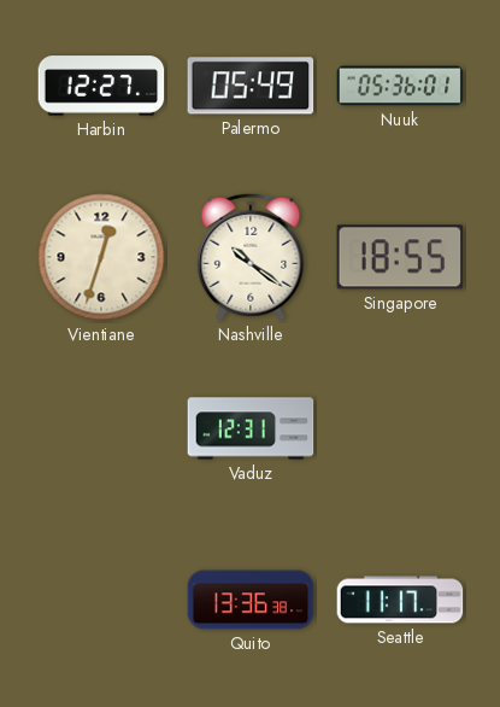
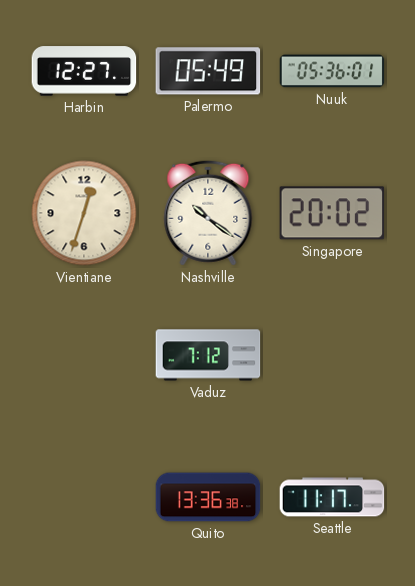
Singapore: 18:55 -> 20:02 (332, 213)
Vaduz: 12:31 -> 7:12 (208, 355)
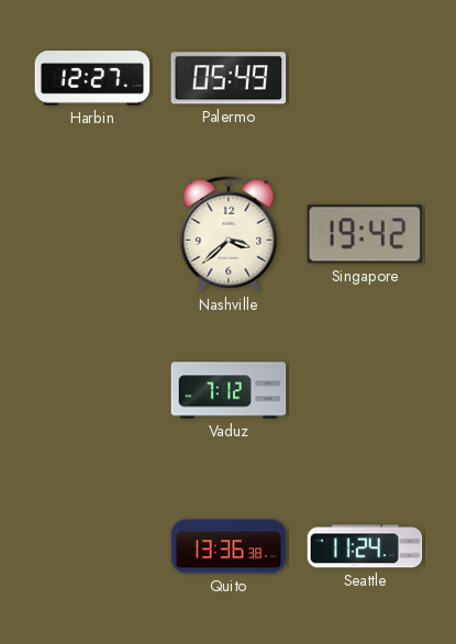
Nuuk: 05:36 -> none (332, 71)
Vientiane: 12:33 -> none (84, 213)
Nashville: 10:21 -> 3:38 (229, 234)
Singapore: 20:02 -> 19:42 (365, 234)
Seattle: 11:17 -> 11:24 (365, 546)
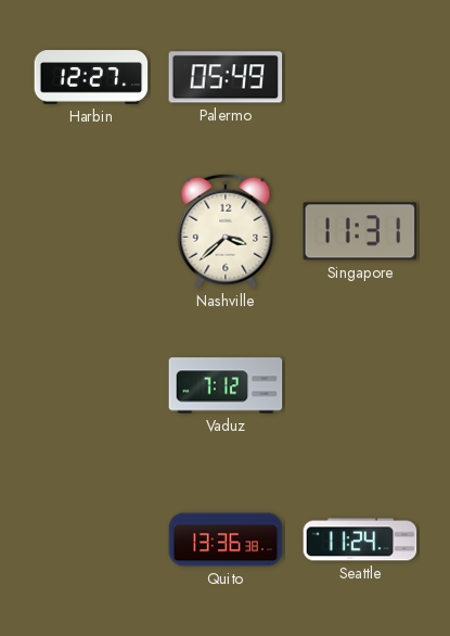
Singapore: 19:42 -> 11:31 (360, 231)
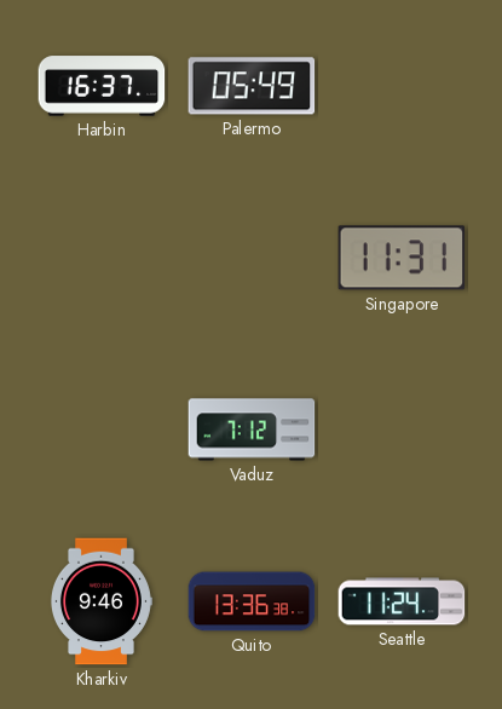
Harbin: 12:27 -> 16:37 (102, 86)
Nashville: 3:38 -> none (226, 231)
Kharkiv: none -> 9:46 (100, 601)
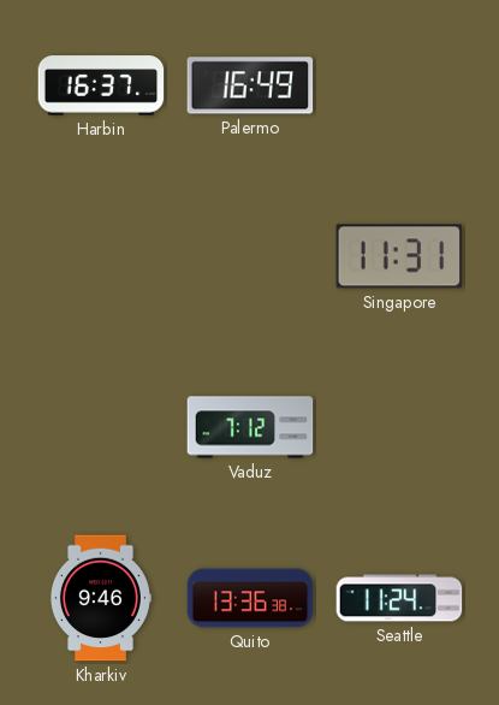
Palermo: 05:49 -> 16:49 (250, 85)
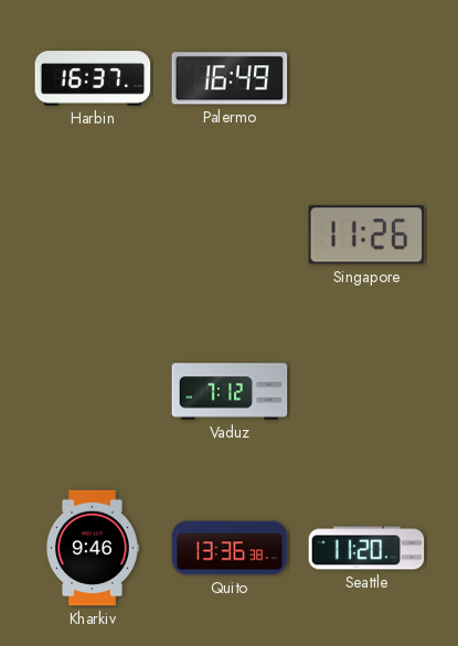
Singapore: 11:31 -> 11:26 (366, 235)
Seattle: 11:24 -> 11:20 (366, 548)
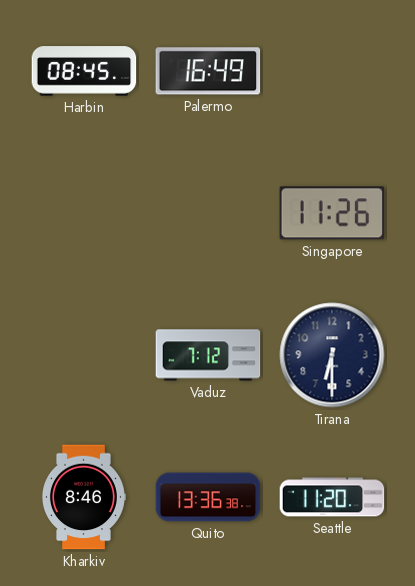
Harbin: 16:37 -> 08:45 (84, 71)
Tirana: none -> 6:30 (332, 355)
Kharkiv: 9:46 -> 8:46 (83, 497)
